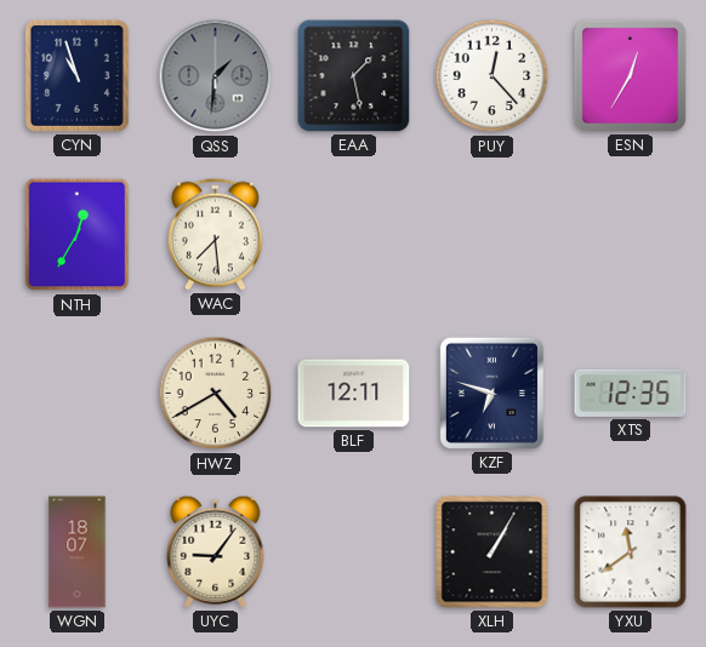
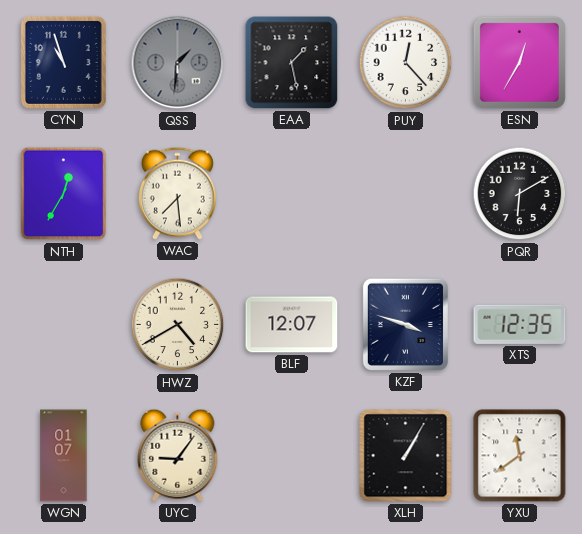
PQR: none -> 6:10 (520, 194)
BLF: 12:11 -> 12:07 (292, 325)
KZF: 6:48 -> 3:48 (405, 324)
WGN: 18:07 -> 01:07 (64, 456)
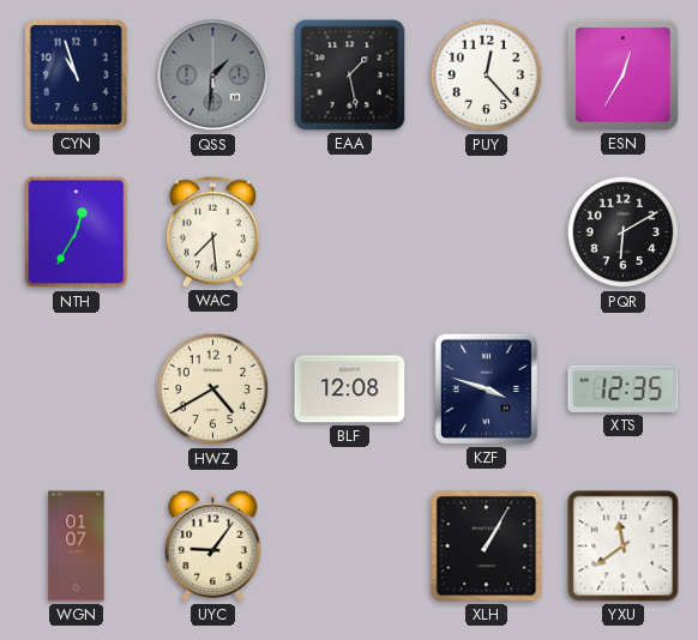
BLF: 12:07 -> 12:08 (350, 390)
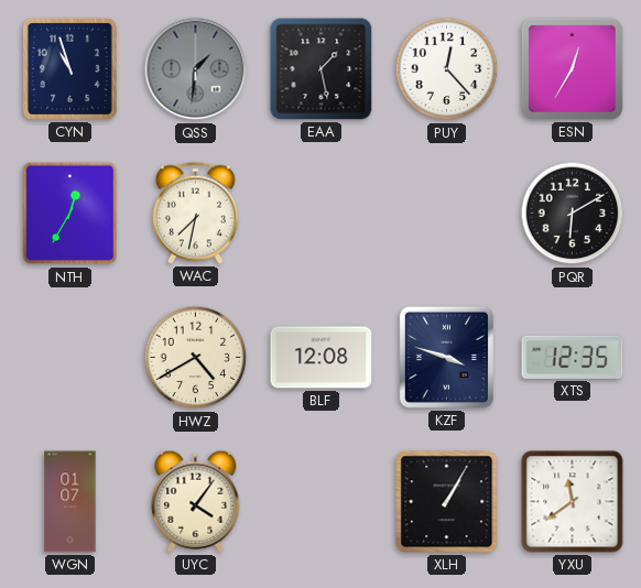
WAC: 7:29 -> 7:32 (195, 213)
UYC: 9:06 -> 4:06 (196, 501)
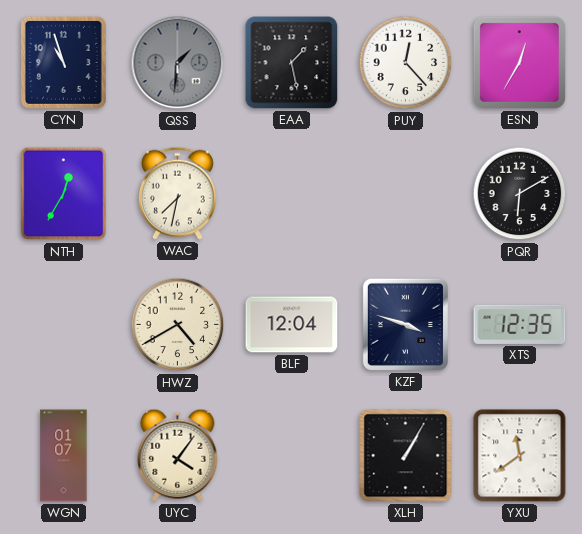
BLF: 12:08 -> 12:04 (292, 325)
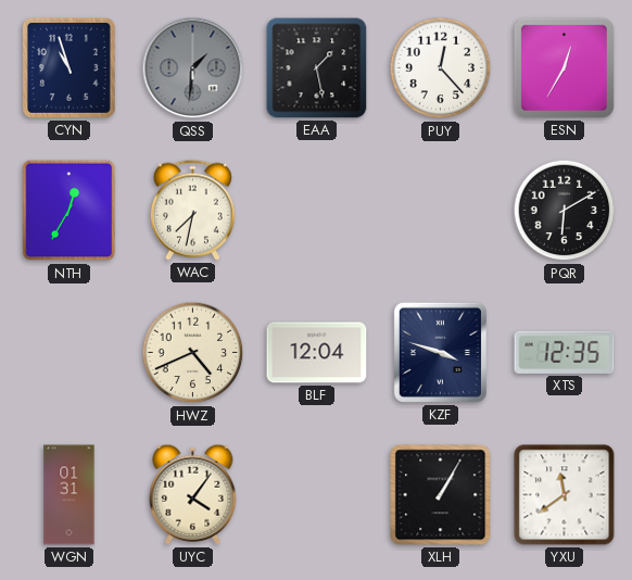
HWZ: 4:40 -> 4:41 (193, 353)
WGN: 01:07 -> 01:31 (69, 495)
